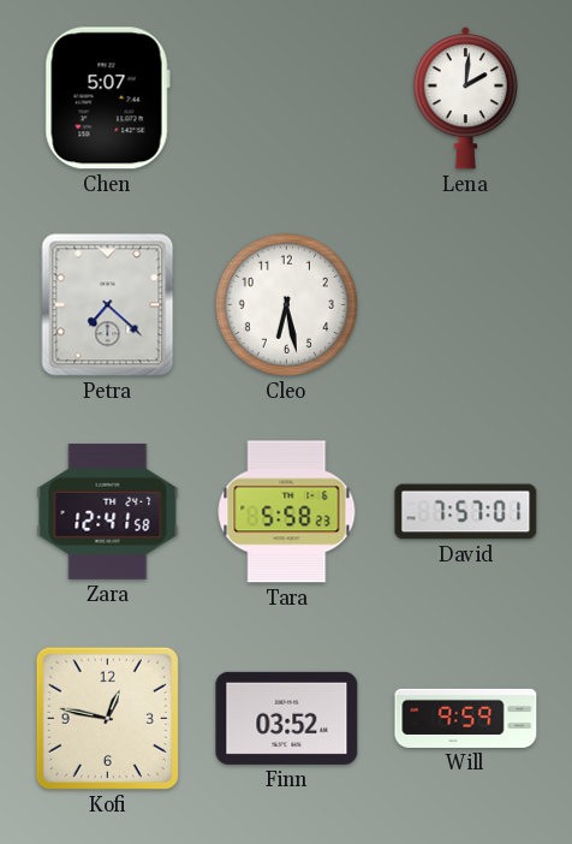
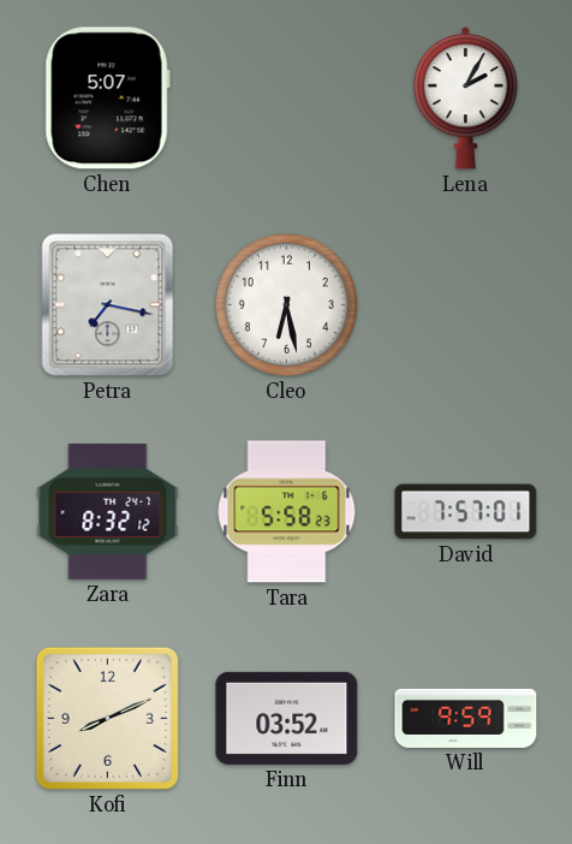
Lena: 2:01 -> 2:05 (465, 99)
Petra: 7:22 -> 7:17 (108, 305)
Zara: 12:41 -> 8:32 (108, 511)
Kofi: 12:47 -> 8:11 (107, 718)
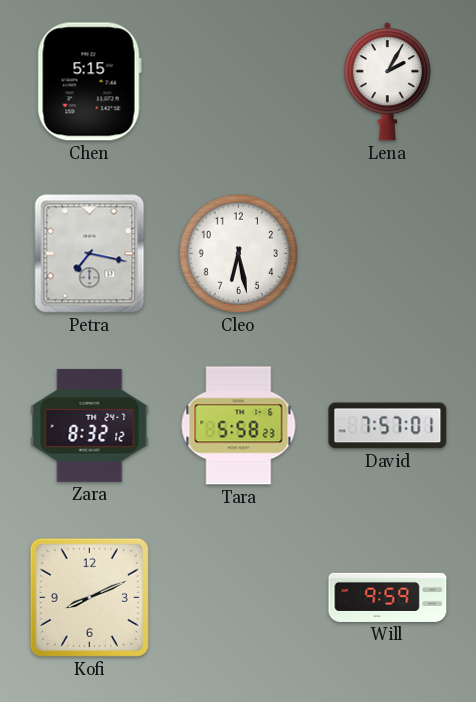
Chen: 5:07 -> 5:15 (89, 82)
Finn: 03:52 -> none (287, 718)
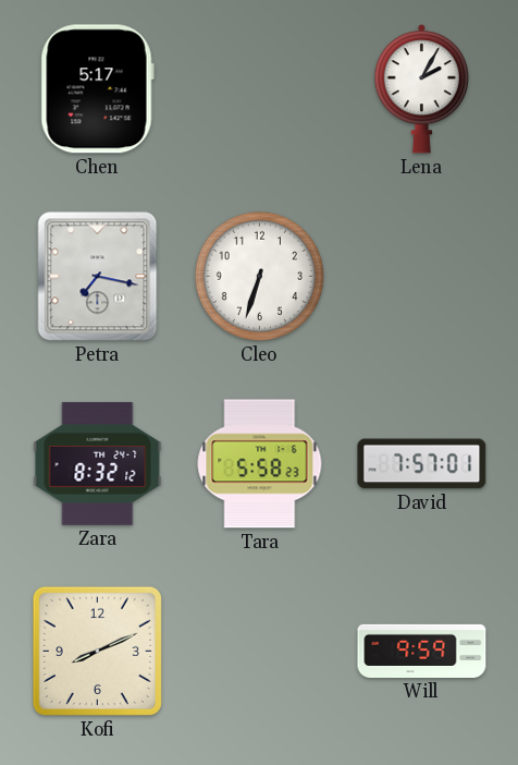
Chen: 5:15 -> 5:17 (97, 89)
Cleo: 6:28 -> 6:33 (259, 276)
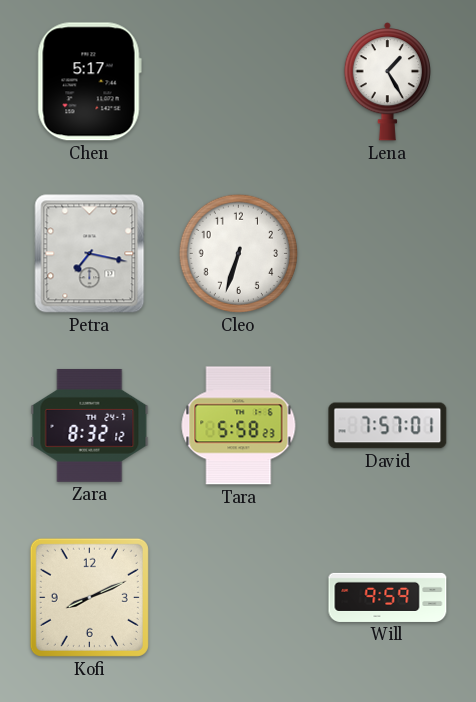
Lena: 2:05 -> 1:25 (387, 82)
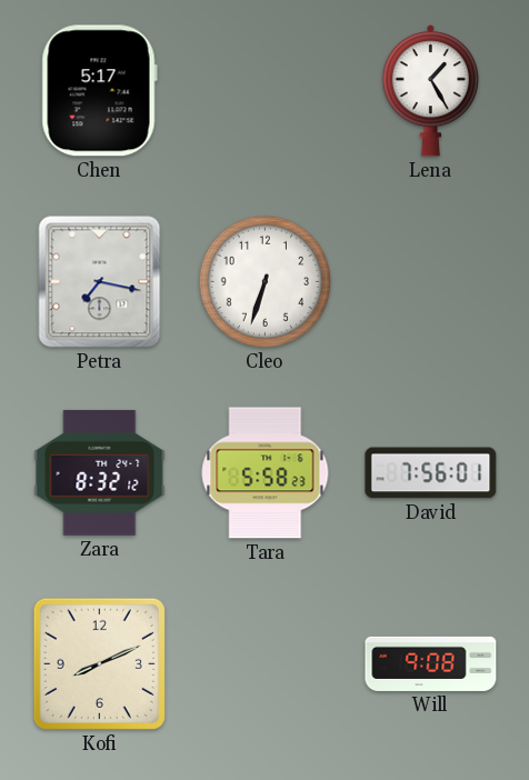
David: 7:57 -> 7:56 (431, 473)
Will: 9:59 -> 9:08 (431, 663)
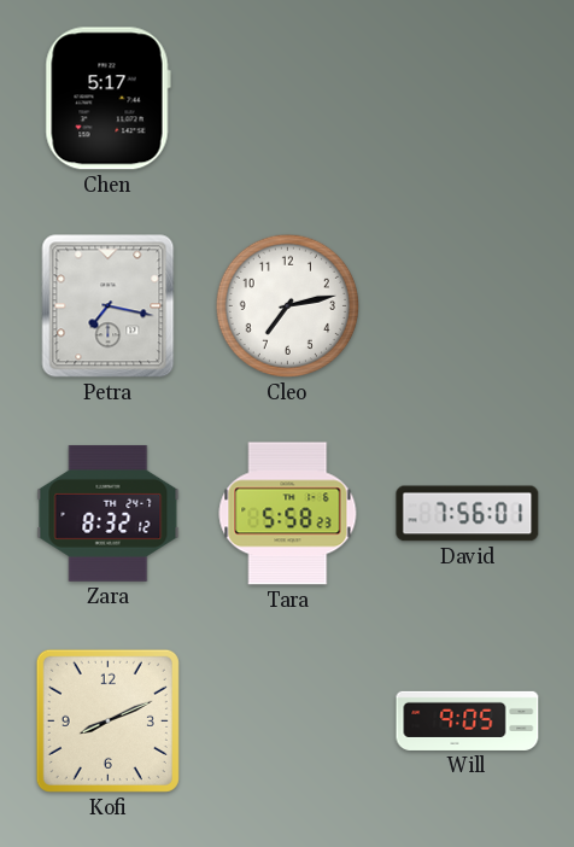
Lena: 1:25 -> none (430, 91)
Cleo: 6:33 -> 7:13 (287, 305)
Will: 9:08 -> 9:05 (468, 720)
